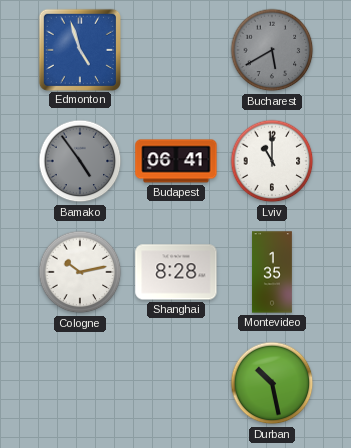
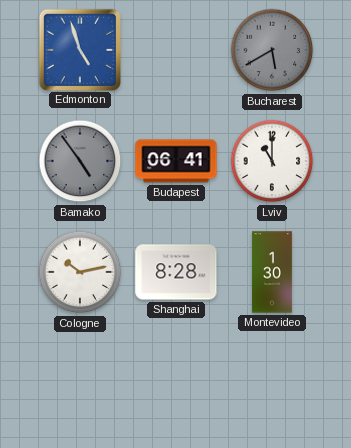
Montevideo: 1:35 -> 1:30 (273, 272)
Durban: 10:28 -> none (272, 383)
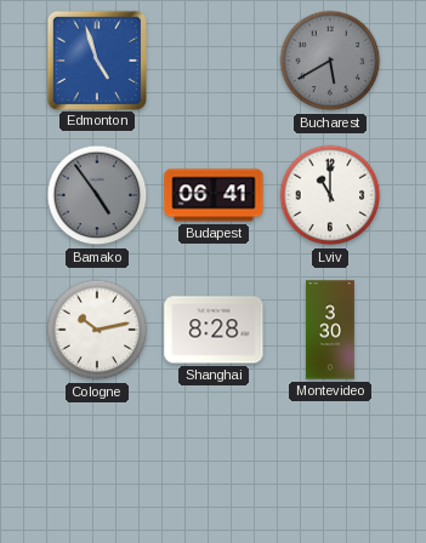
Montevideo: 1:30 -> 3:30 (331, 330)
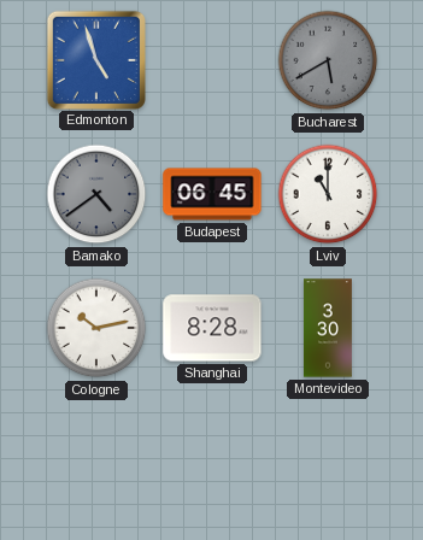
Bamako: 4:54 -> 4:39 (96, 194)
Budapest: 06:41 -> 06:45 (212, 194)
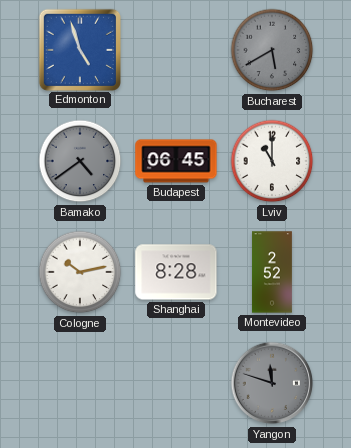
Montevideo: 3:30 -> 2:52 (273, 272)
Yangon: none -> 11:48 (272, 383)
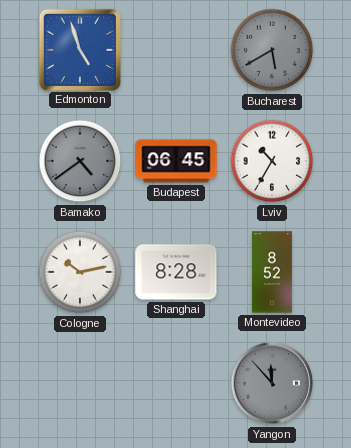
Lviv: 11:00 -> 10:35 (272, 161)
Montevideo: 2:52 -> 8:52 (273, 272)
Yangon: 11:48 -> 11:53 (272, 383)
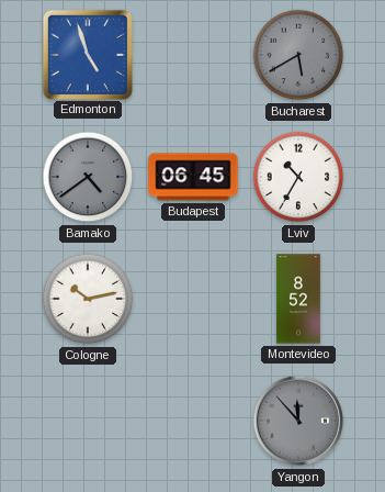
Shanghai: 8:28 -> none (176, 272)
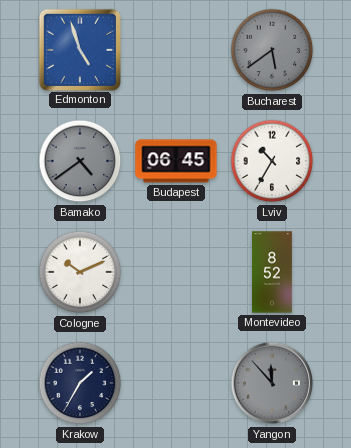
Bucharest: 5:40 -> 5:39 (272, 50)
Cologne: 10:13 -> 10:11 (80, 272)
Krakow: none -> 1:35 (80, 383)
